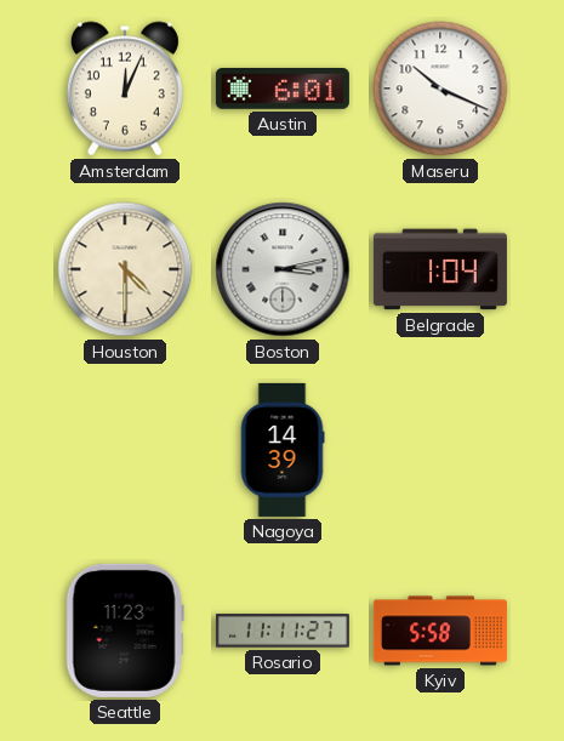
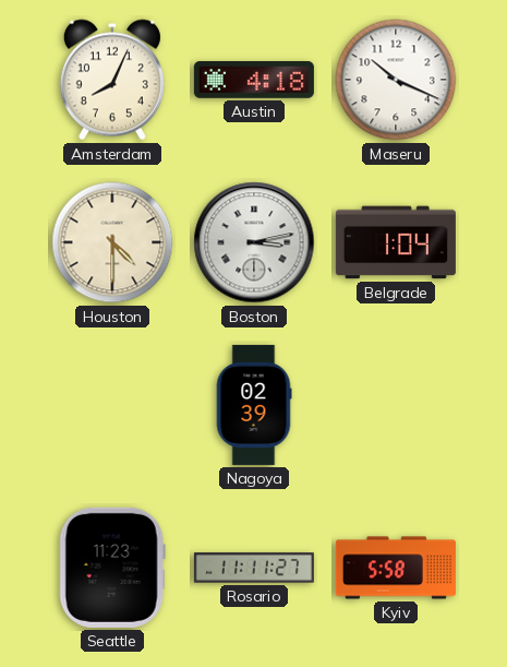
Amsterdam: 12:04 -> 8:04 (112, 80)
Austin: 6:01 -> 4:18 (254, 80)
Nagoya: 14:39 -> 02:39 (254, 405)
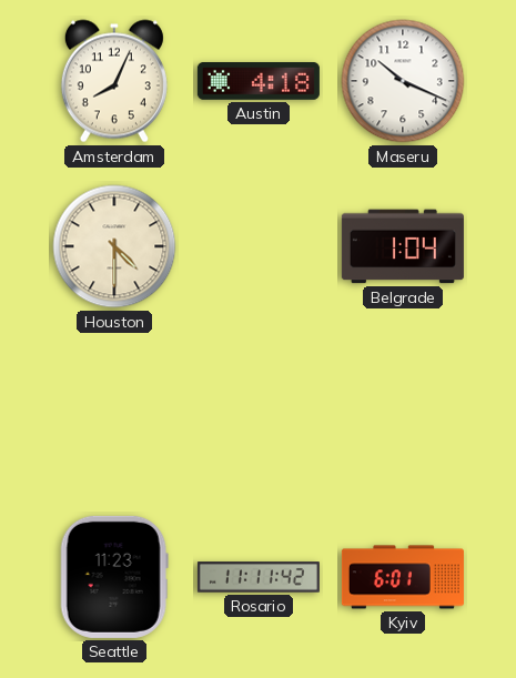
Boston: 3:13 -> none (254, 242)
Nagoya: 02:39 -> none (254, 405)
Rosario: 11:11:27 -> 11:11:42 (259, 577)
Kyiv: 5:58 -> 6:01 (403, 577)
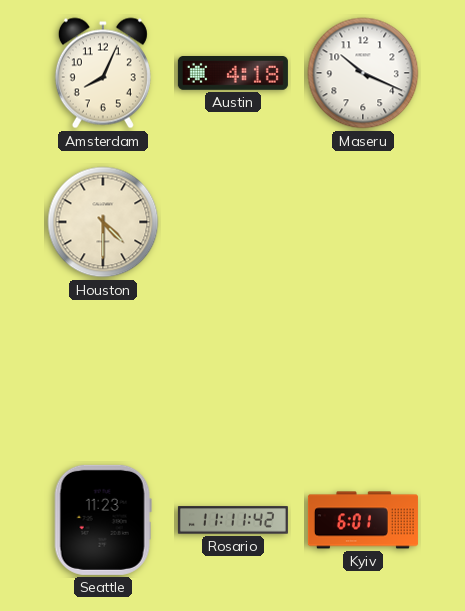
Belgrade: 1:04 -> none (403, 246)
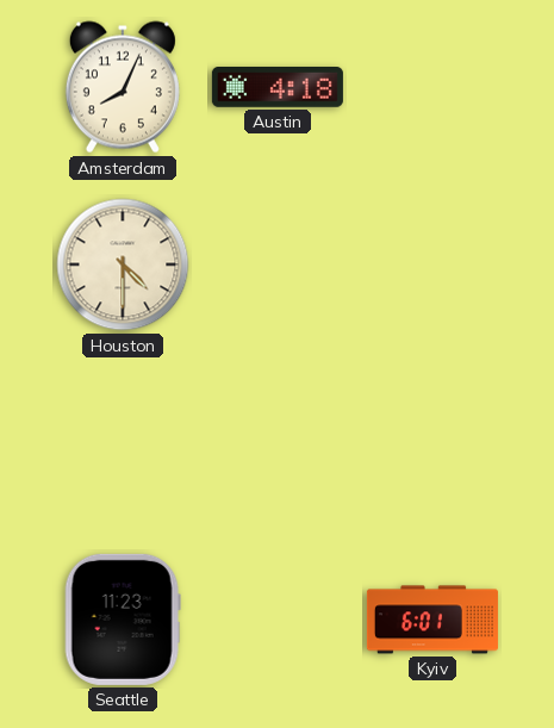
Maseru: 10:19 -> none (363, 73)
Rosario: 11:11 -> none (233, 520)
